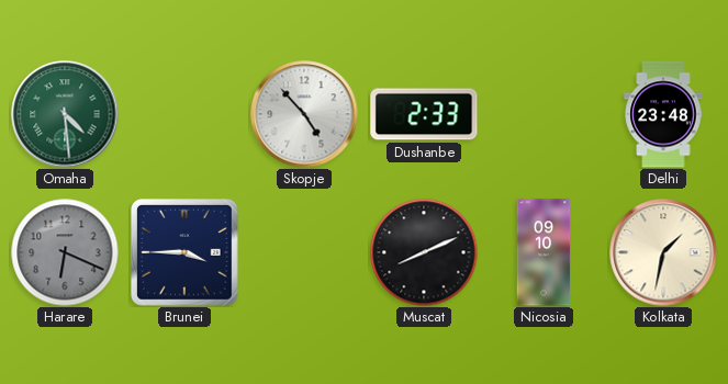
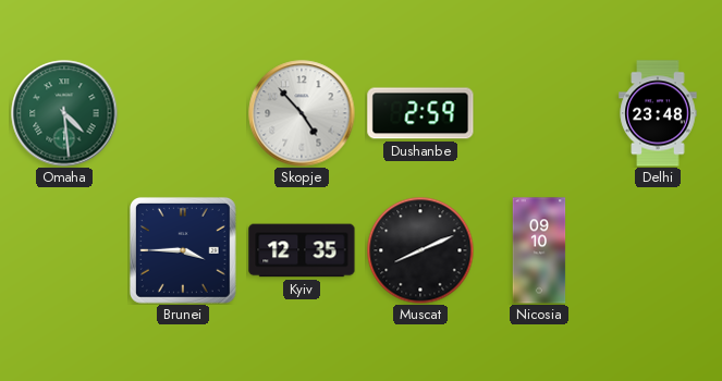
Dushanbe: 2:33 -> 2:59 (420, 113)
Harare: 6:19 -> none (65, 252)
Kyiv: none -> 12:35 (302, 250)
Kolkata: 1:32 -> none (663, 252)
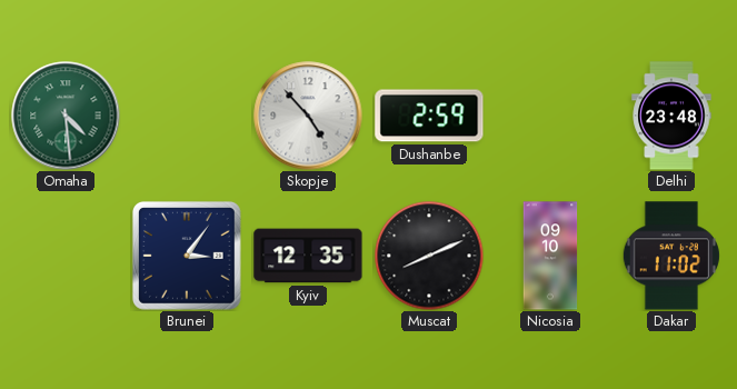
Brunei: 3:45 -> 3:06 (187, 256)
Dakar: none -> 11:02 (671, 256)
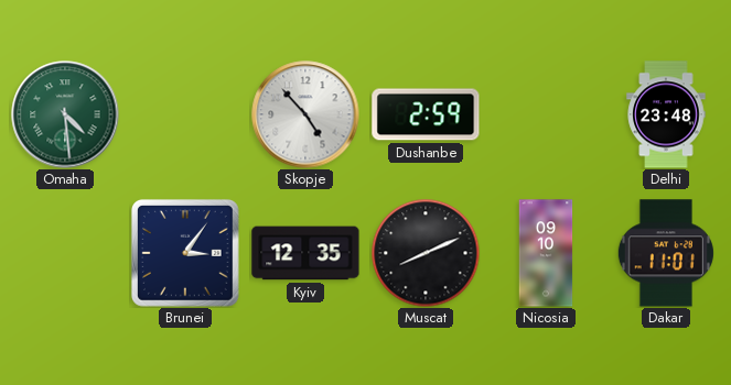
Dakar: 11:02 -> 11:01 (666, 253)
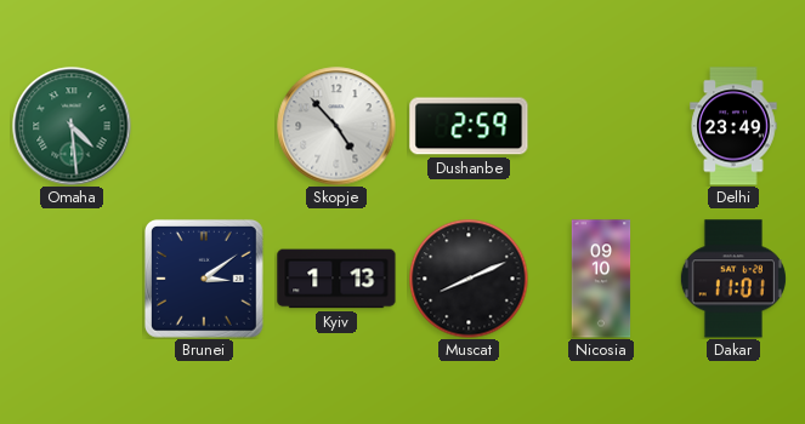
Delhi: 23:48 -> 23:49 (733, 126)
Brunei: 3:06 -> 3:09 (204, 279)
Kyiv: 12:35 -> 1:13 (336, 279)
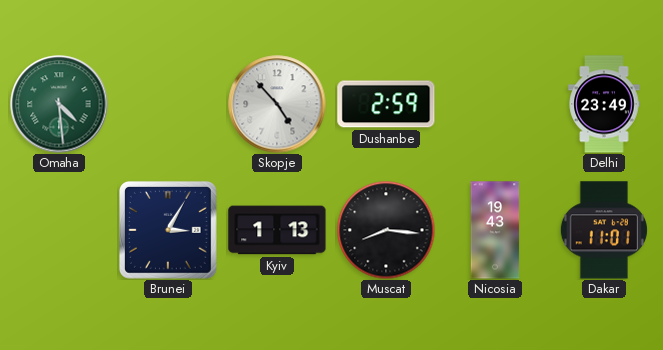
Brunei: 3:09 -> 3:05 (168, 230)
Muscat: 8:11 -> 8:16 (386, 230)
Nicosia: 09:10 -> 19:43 (495, 230)
